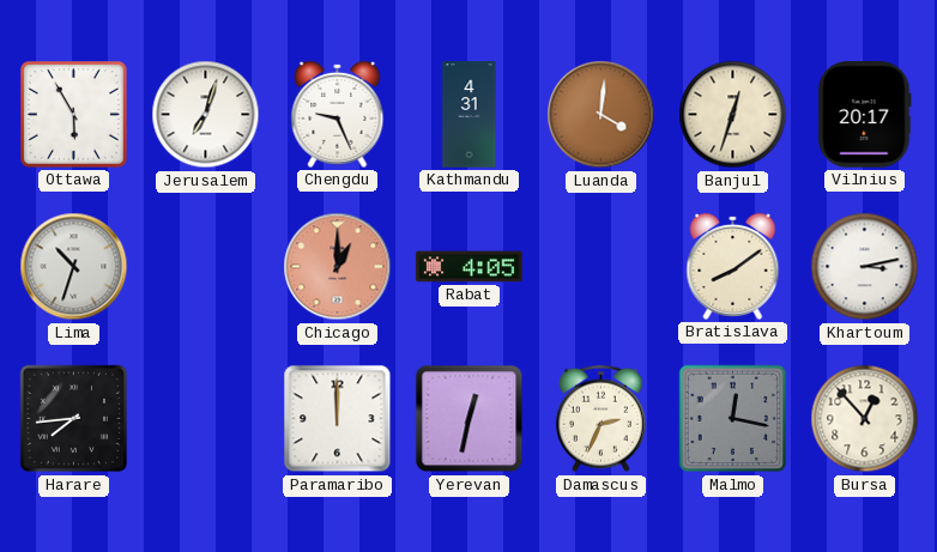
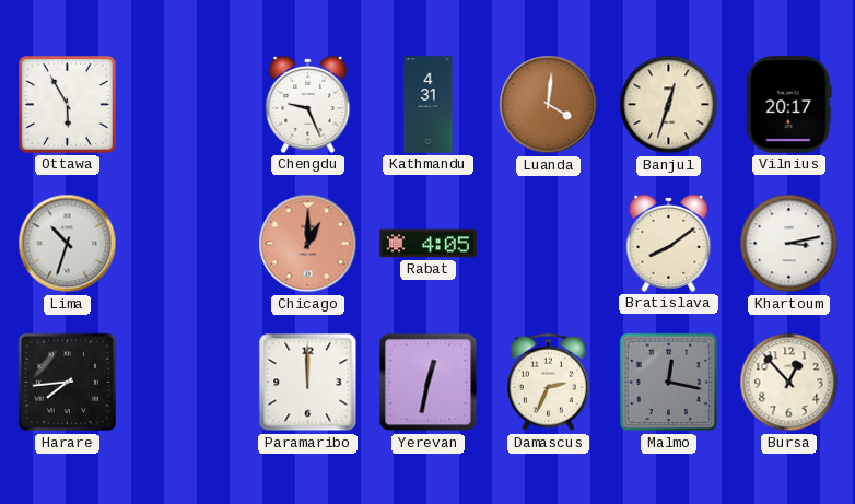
Jerusalem: 7:03 -> none (206, 115)
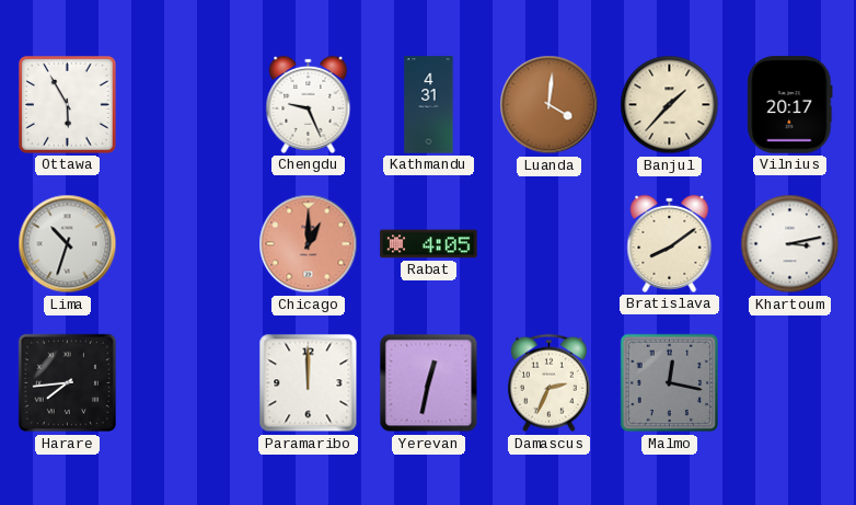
Banjul: 12:33 -> 1:37 (670, 105)
Bursa: 12:53 -> none (789, 383)
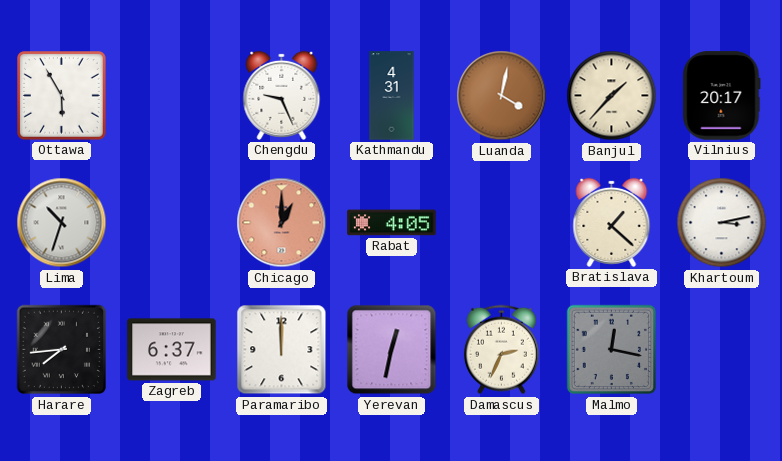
Luanda: 4:01 -> 4:02 (502, 96)
Bratislava: 8:09 -> 1:22 (612, 222)
Zagreb: none -> 6:37 (172, 350)
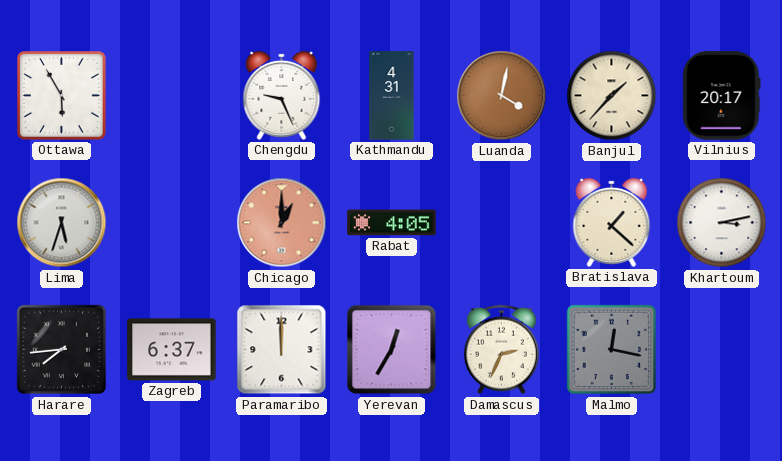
Lima: 10:33 -> 5:33 (62, 223)
Yerevan: 12:32 -> 12:35 (392, 350)
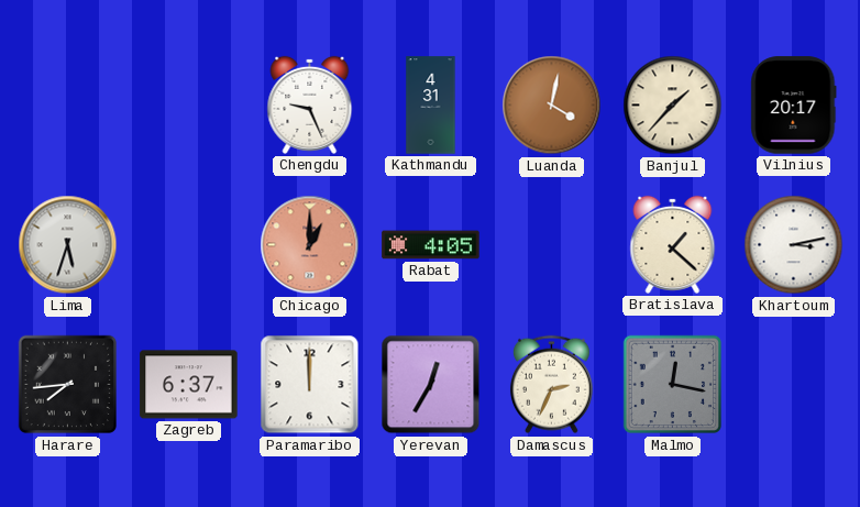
Ottawa: 5:55 -> none (62, 96)
